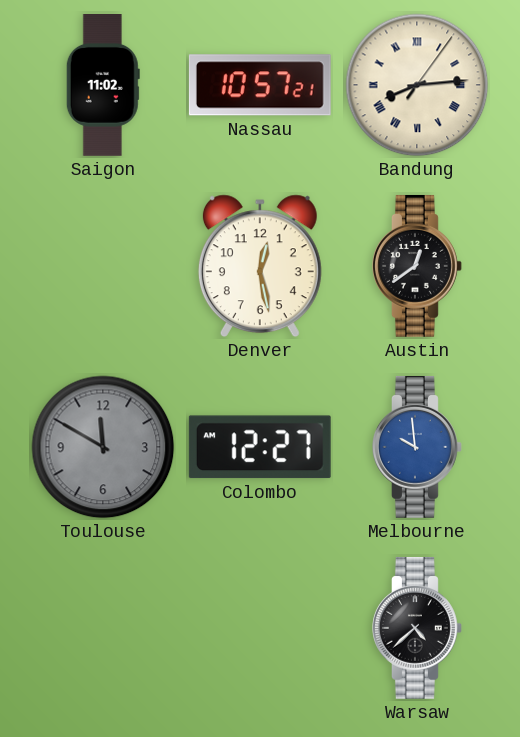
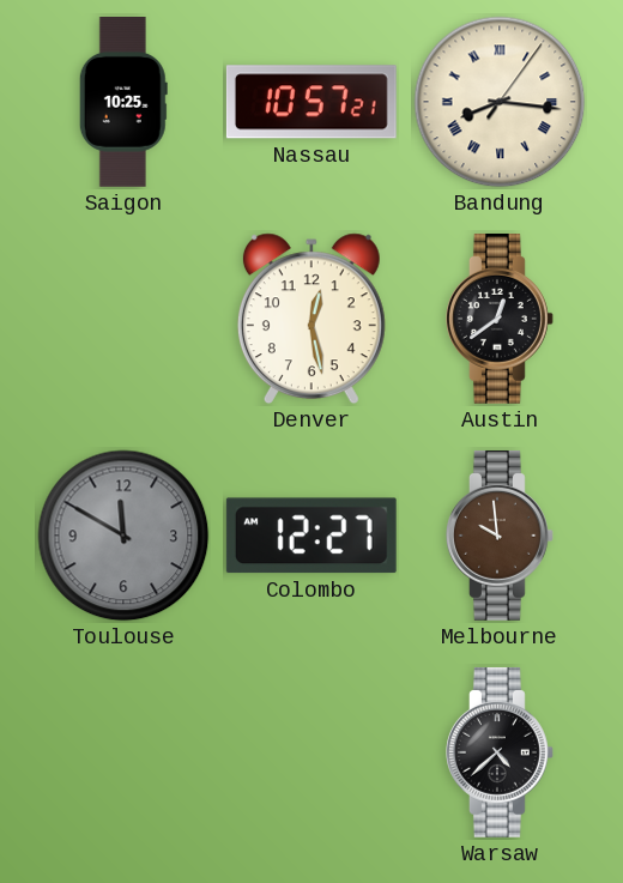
Saigon: 11:02 -> 10:25 (123, 103)
Bandung: 8:14 -> 8:16 (500, 102)
Melbourne dial: blue -> brown (501, 536)
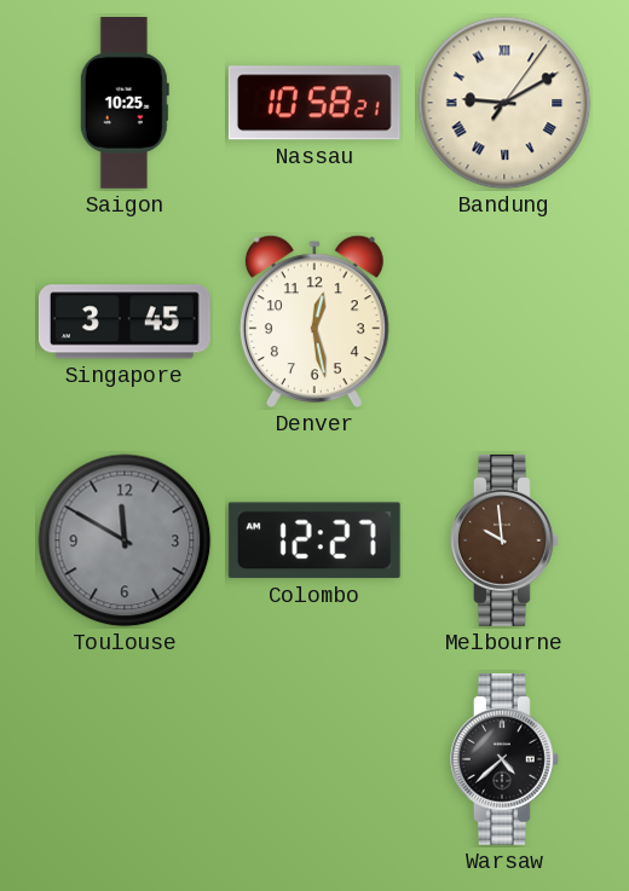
Nassau: 10:57 -> 10:58 (314, 103)
Bandung: 8:16 -> 9:10 (504, 103)
Singapore: none -> 3:45 (125, 322)
Austin: 12:39 -> none (501, 319)
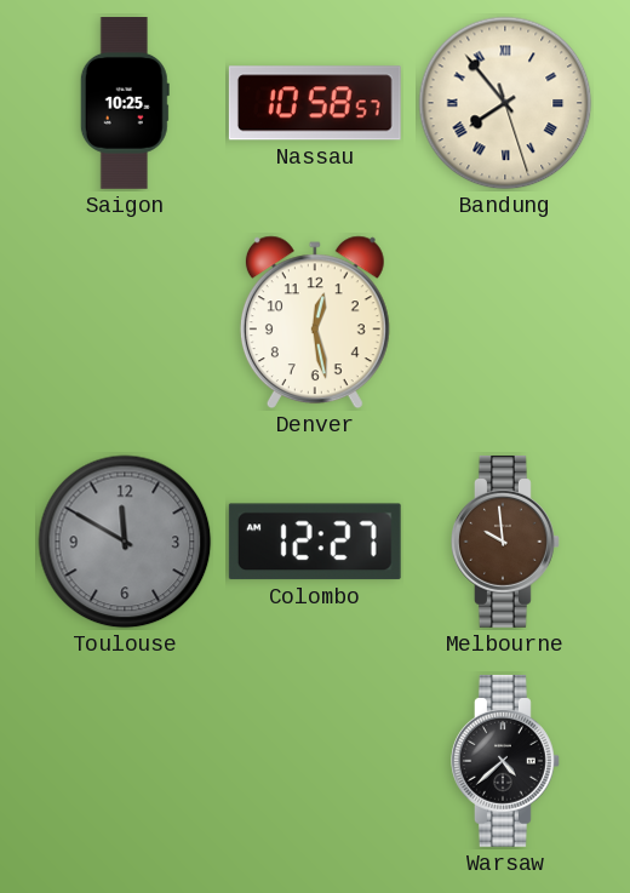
Nassau: 10:58:21 -> 10:58:57 (315, 103)
Bandung: 9:10 -> 7:53 (505, 103)
Singapore: 3:45 -> none (125, 322)
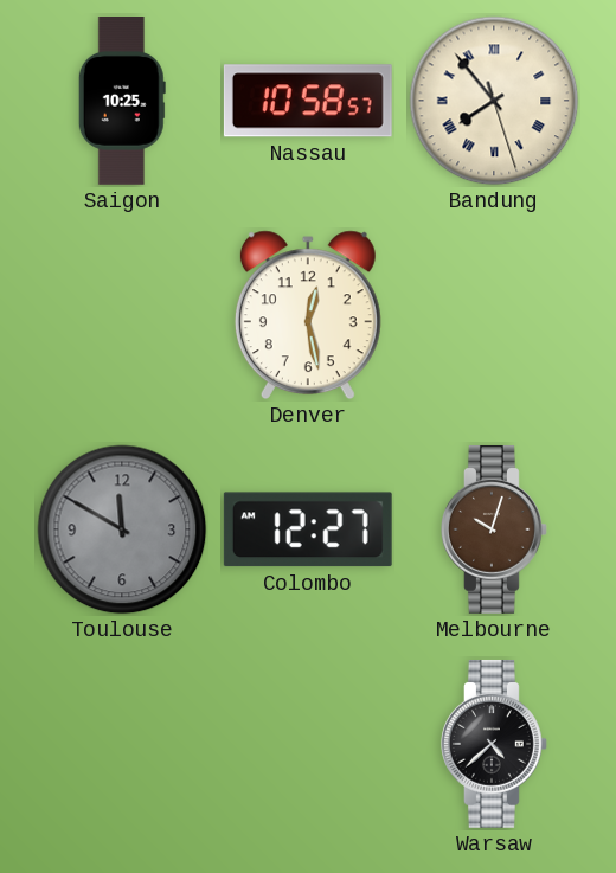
Melbourne: 9:59 -> 10:03 (495, 529)
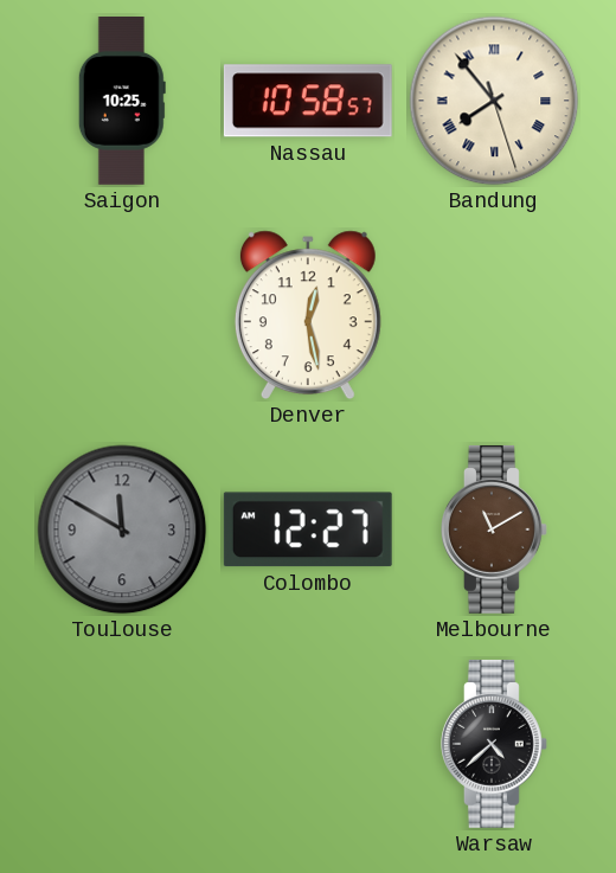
Melbourne: 10:03 -> 11:10 (495, 529)
